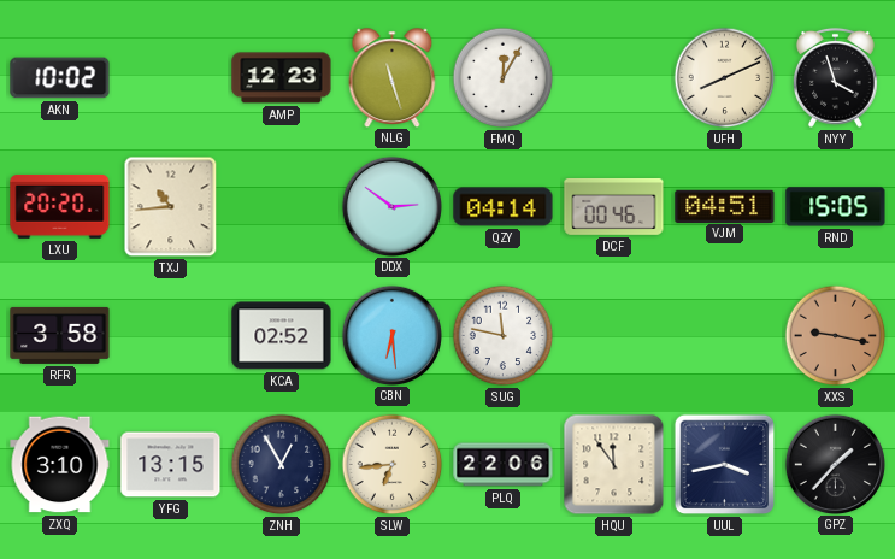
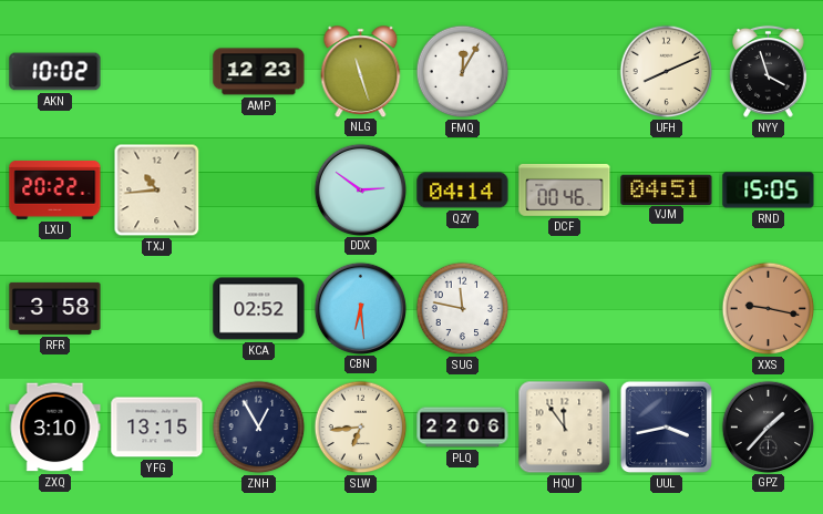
LXU: 20:20 -> 20:22 (55, 189)
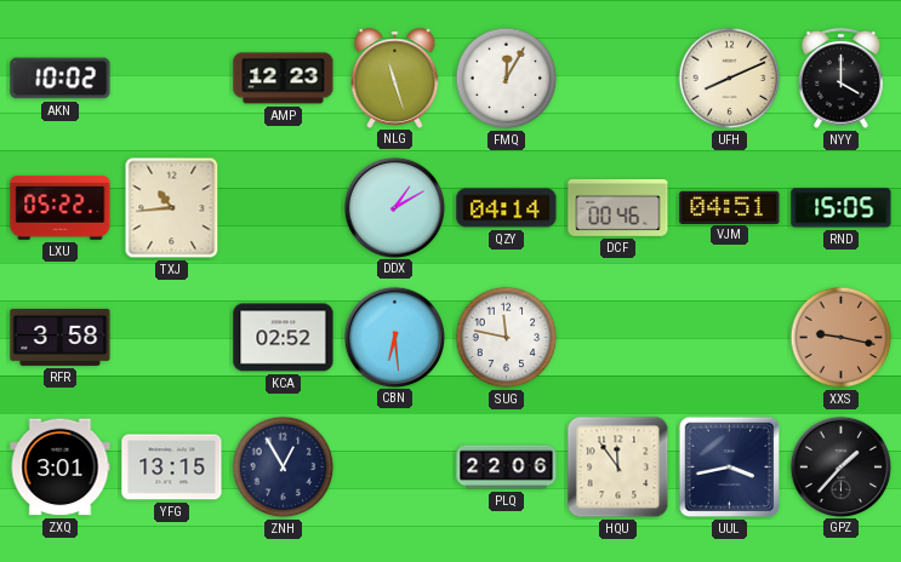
NYY: 3:57 -> 4:00 (842, 78)
LXU: 20:22 -> 05:22 (61, 207)
DDX: 2:51 -> 1:10 (394, 207)
ZXQ: 3:10 -> 3:01 (61, 468)
SLW: 6:44 -> none (361, 428)
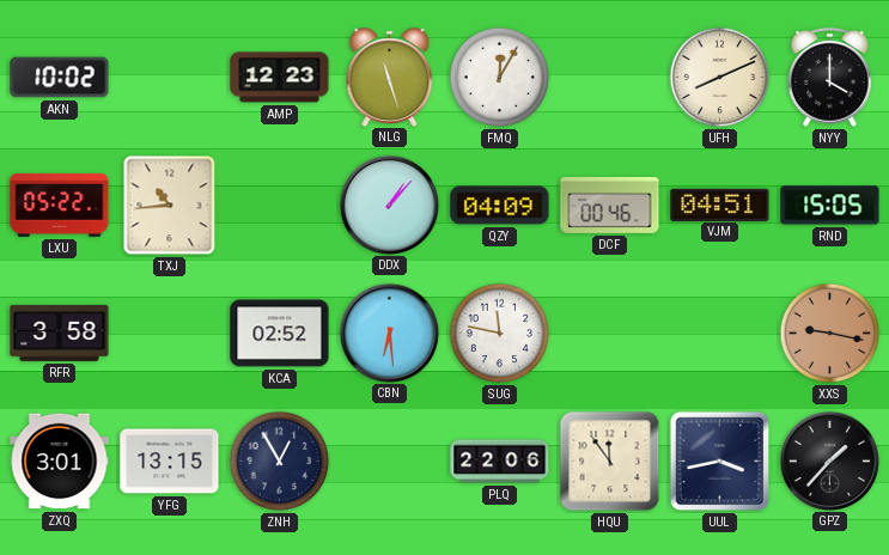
DDX: 1:10 -> 1:07 (389, 205)
QZY: 04:14 -> 04:09 (500, 206)
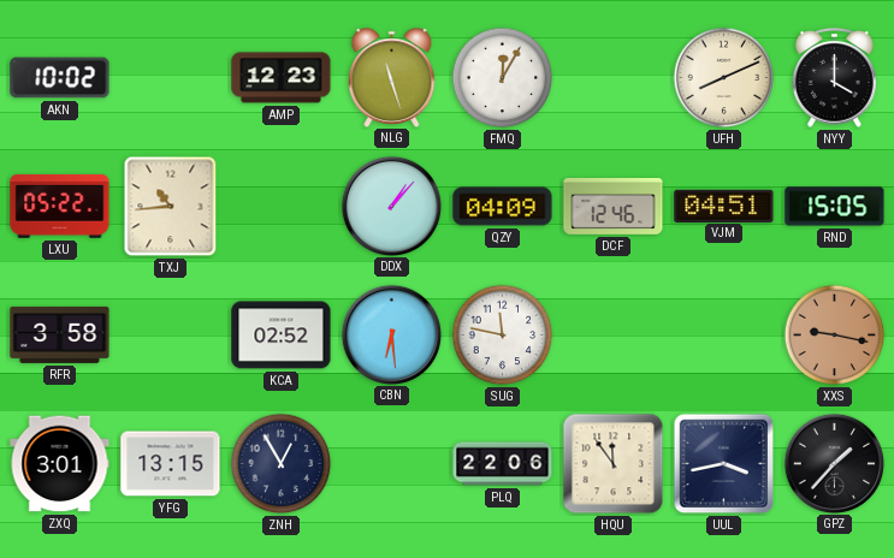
DCF: 00:46 -> 12:46 (614, 206)
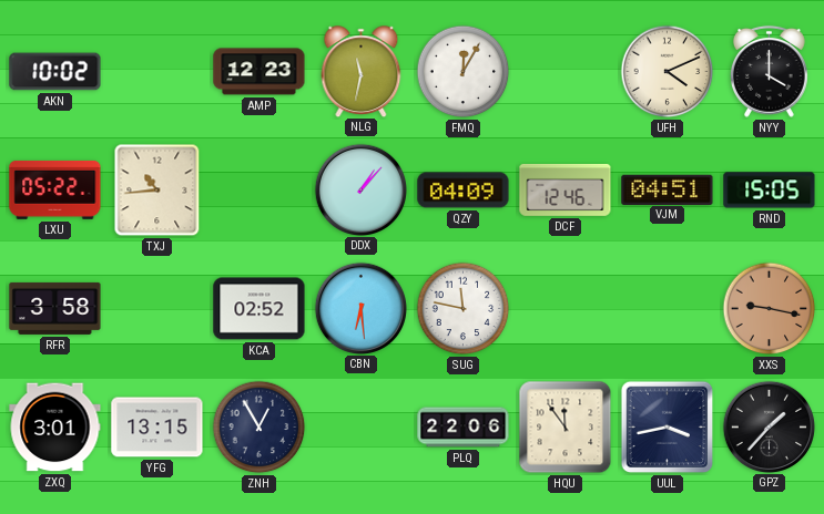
NLG: 11:27 -> 11:32 (362, 71)
UFH: 8:11 -> 4:11 (668, 72)
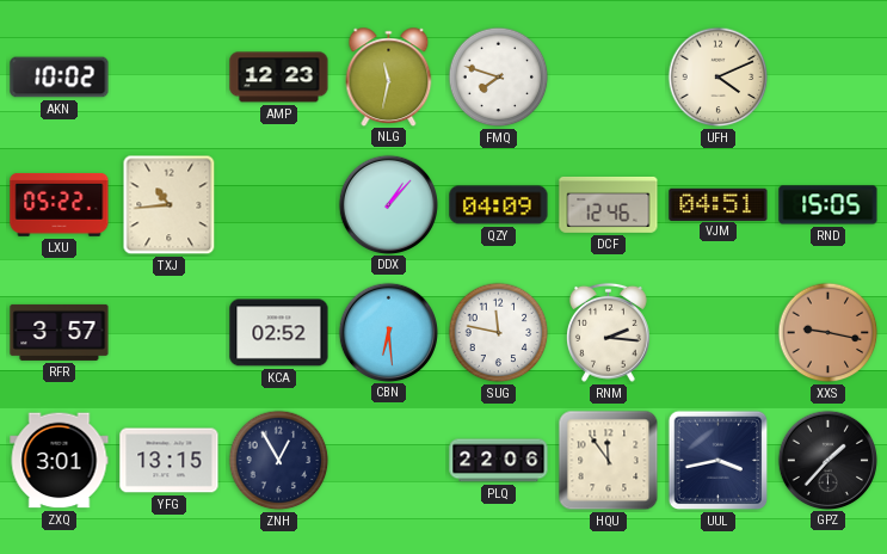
FMQ: 12:05 -> 7:48 (499, 78)
NYY: 4:00 -> none (770, 71)
RFR: 3:58 -> 3:57 (60, 332)
RNM: none -> 2:16 (609, 332)
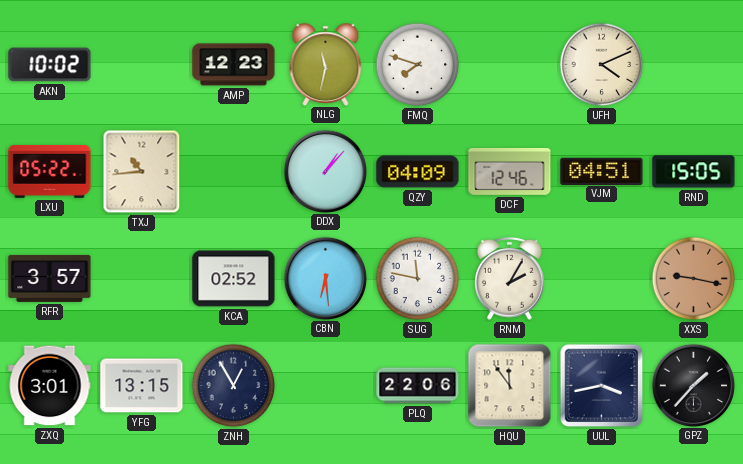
RNM: 2:16 -> 2:05 (510, 278)
